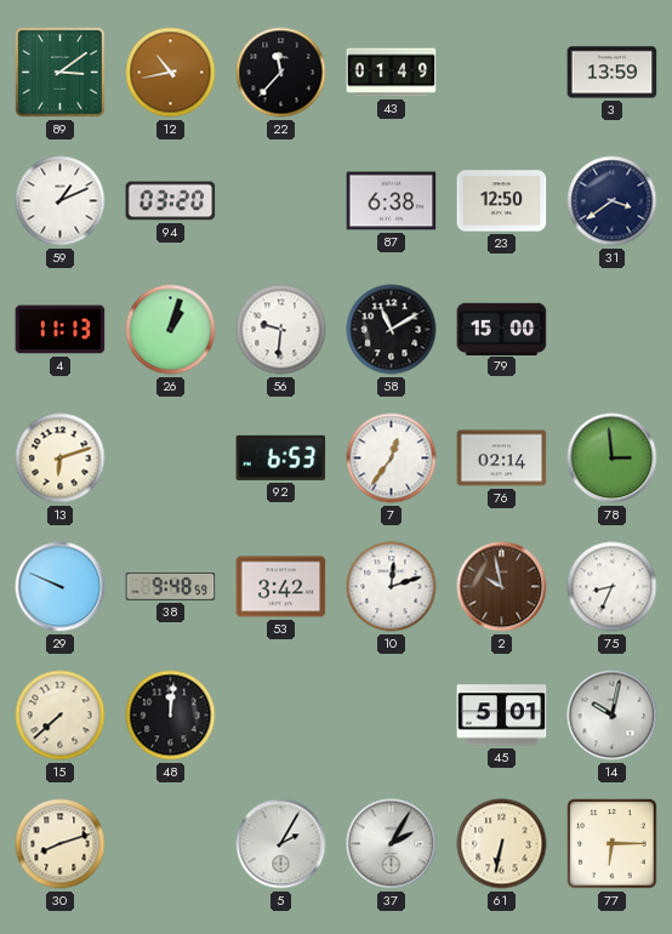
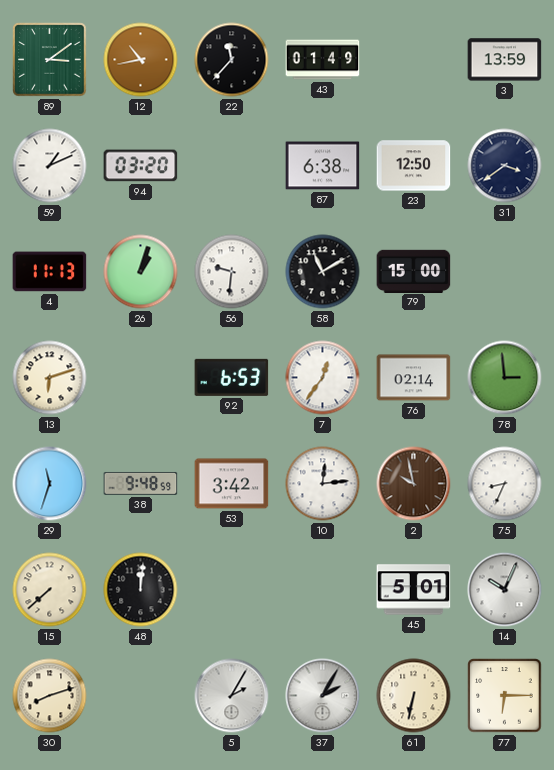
29: 9:49 -> 11:33 (50, 484)
10: 12:12 -> 12:14 (323, 484)
14: 10:02 -> 10:04 (505, 590)
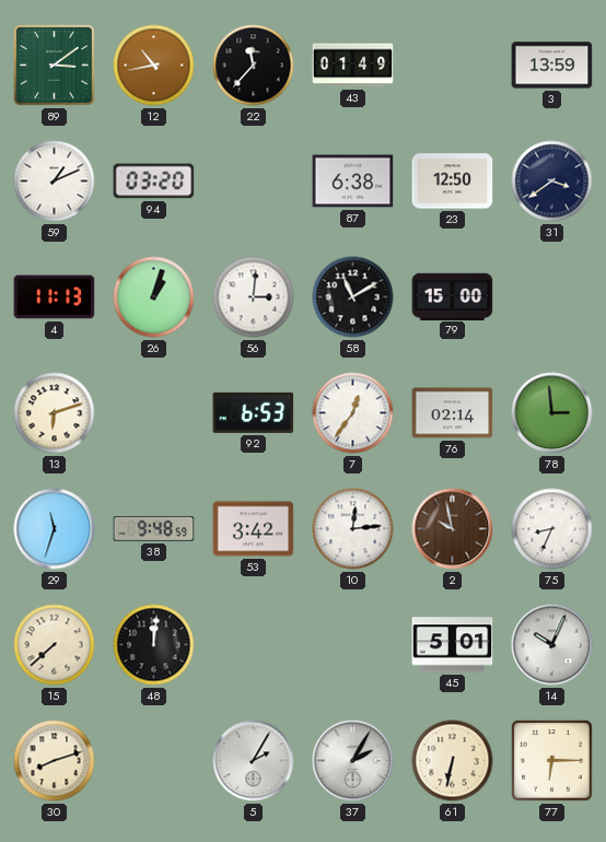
56: 9:31 -> 3:01 (254, 297)
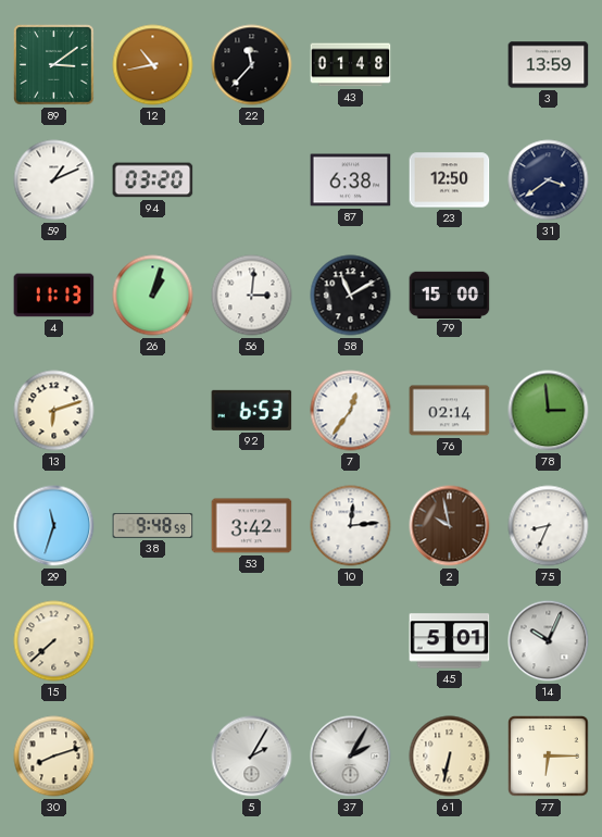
43: 01:49 -> 01:48 (351, 65)
48: 12:01 -> none (154, 645)
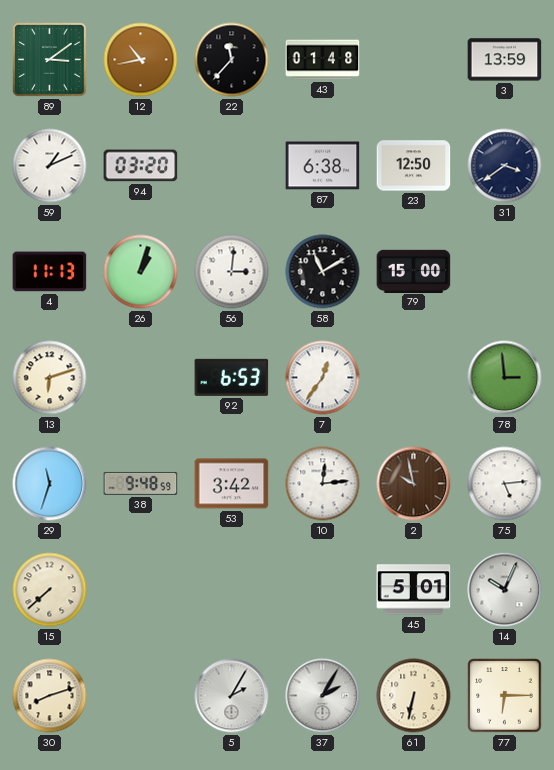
76: 02:14 -> none (450, 411)
75: 8:34 -> 5:14 (505, 484)
